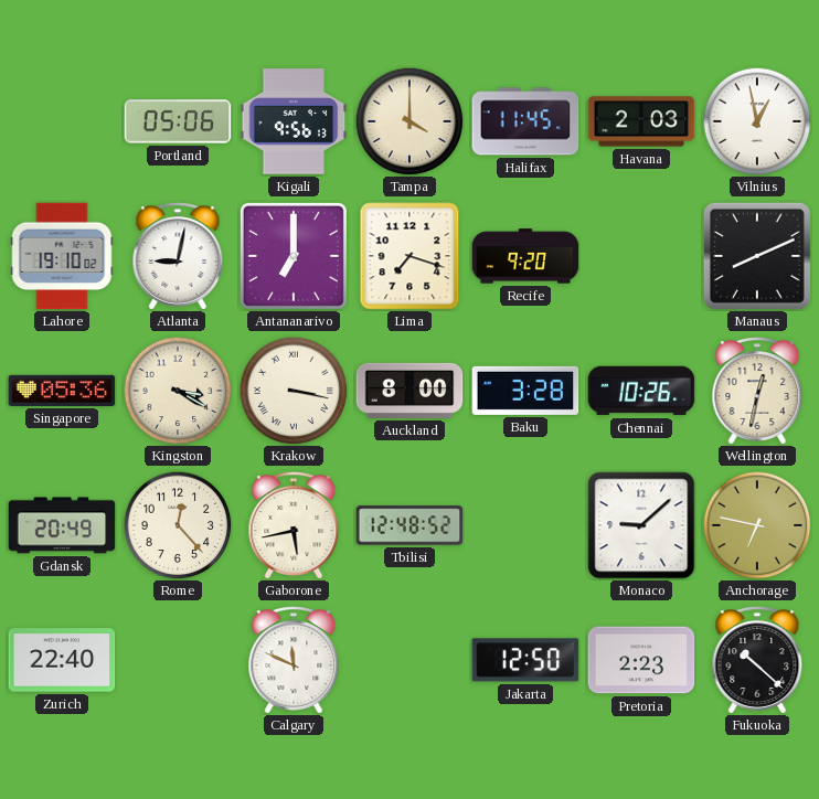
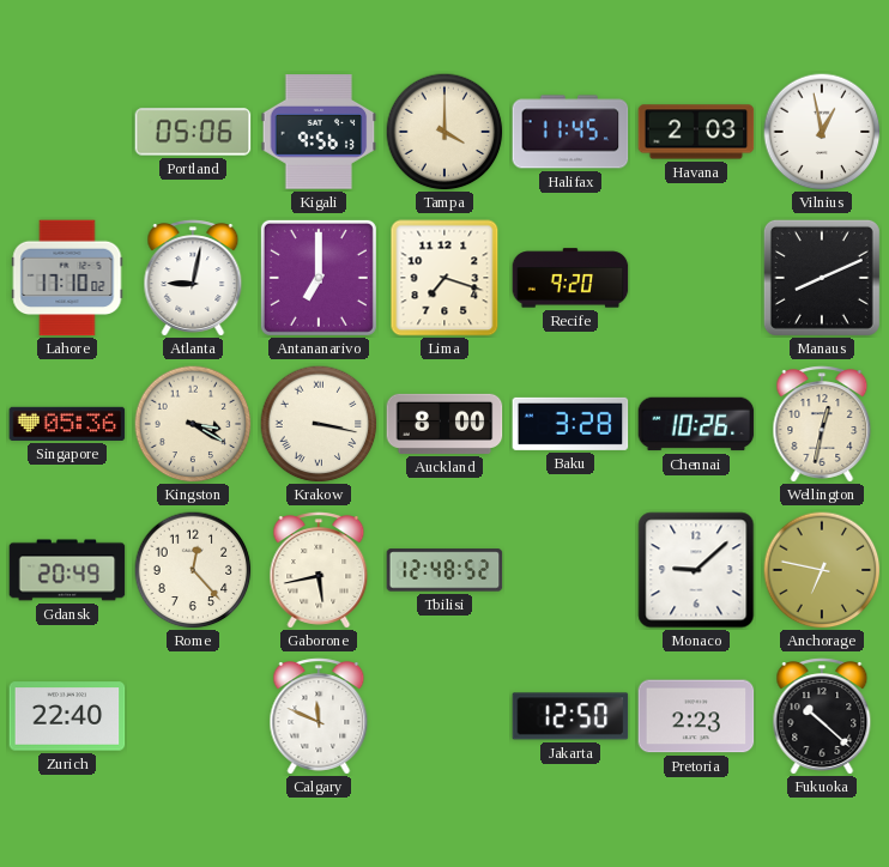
Lahore: 19:10 -> 17:10 (67, 278)
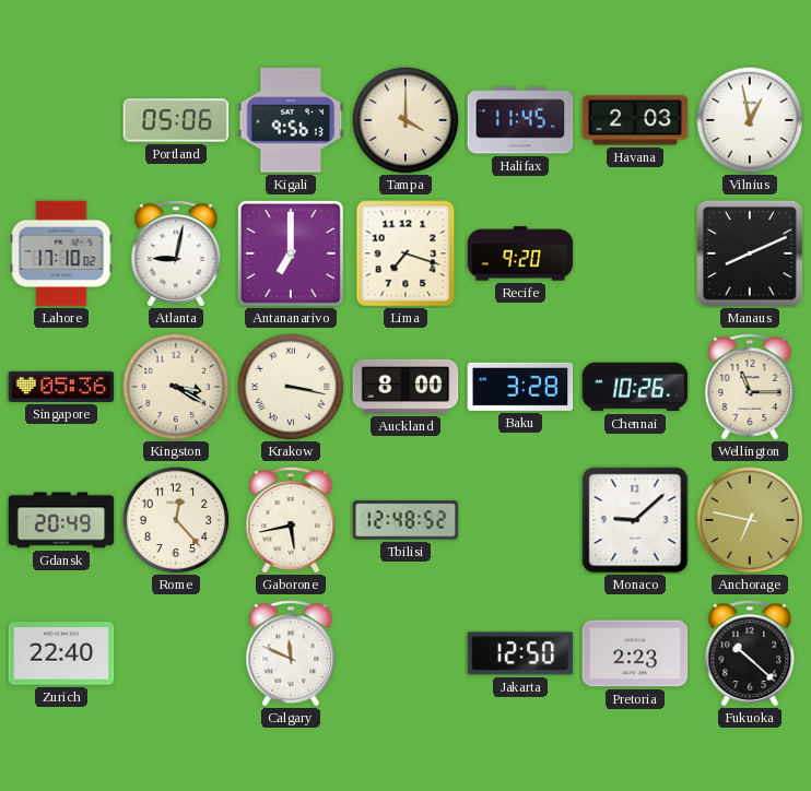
Wellington: 12:32 -> 11:15 (750, 387)
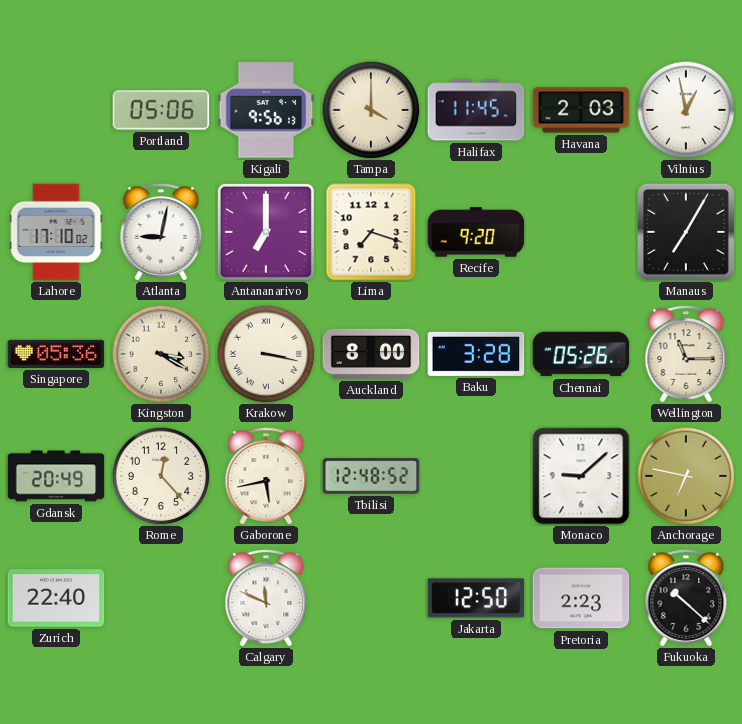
Manaus: 8:11 -> 7:05 (686, 232)
Chennai: 10:26 -> 05:26 (581, 354)
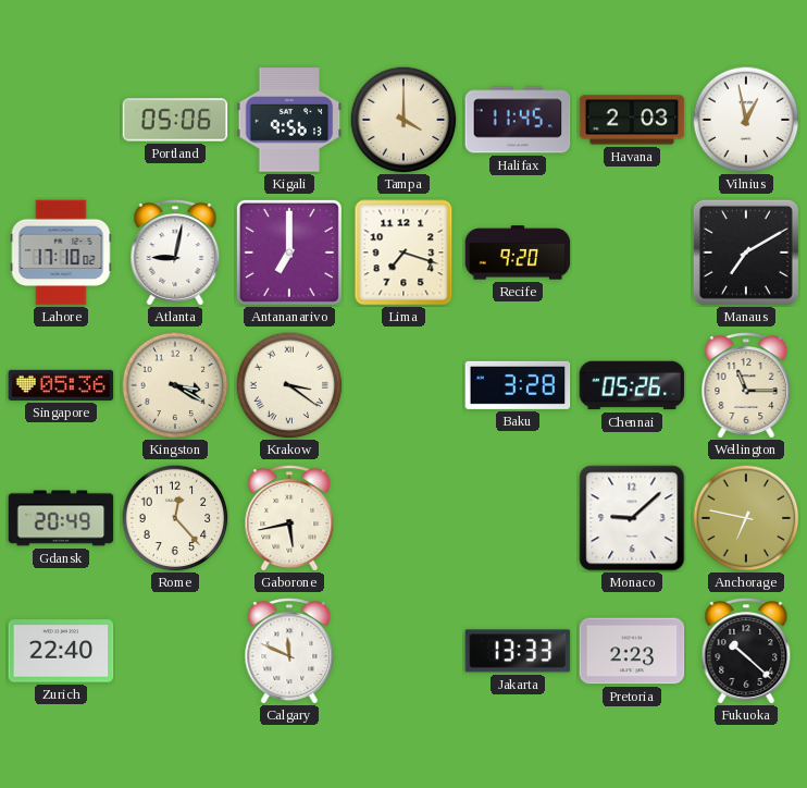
Manaus: 7:05 -> 7:10 (746, 253)
Krakow: 3:17 -> 3:21 (289, 385)
Auckland: 8:00 -> none (371, 354)
Tbilisi: 12:48 -> none (371, 476)
Jakarta: 12:50 -> 13:33 (518, 651)
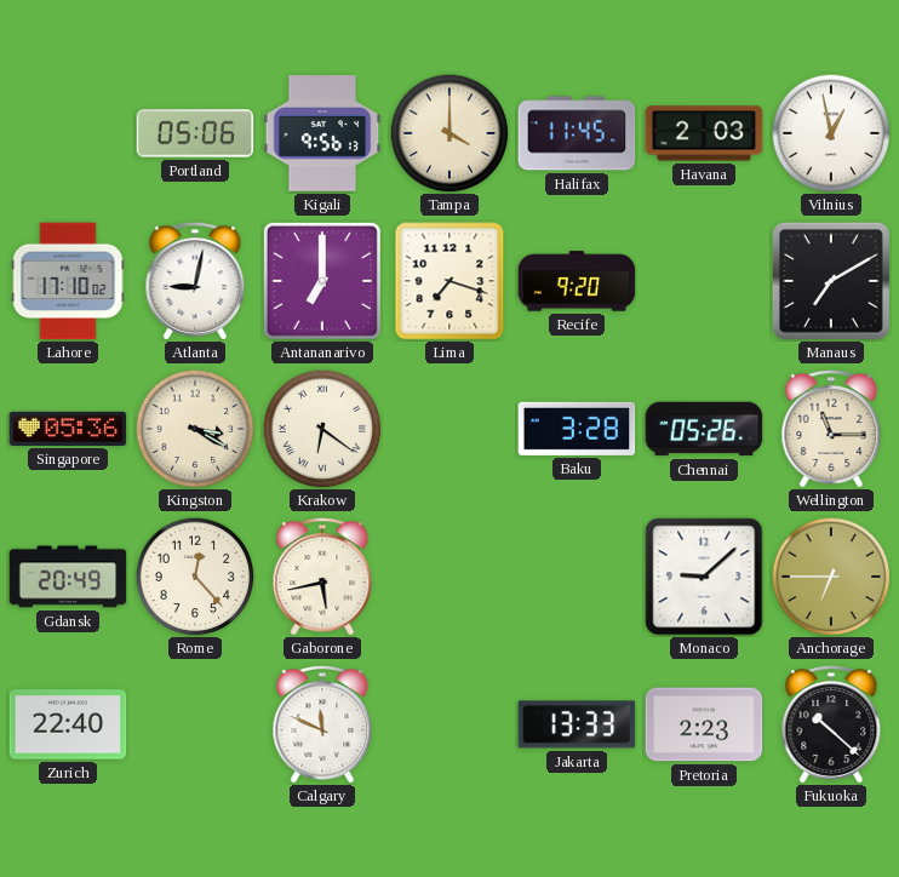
Krakow: 3:21 -> 6:21 (322, 429)
Anchorage: 6:47 -> 6:45 (831, 577)
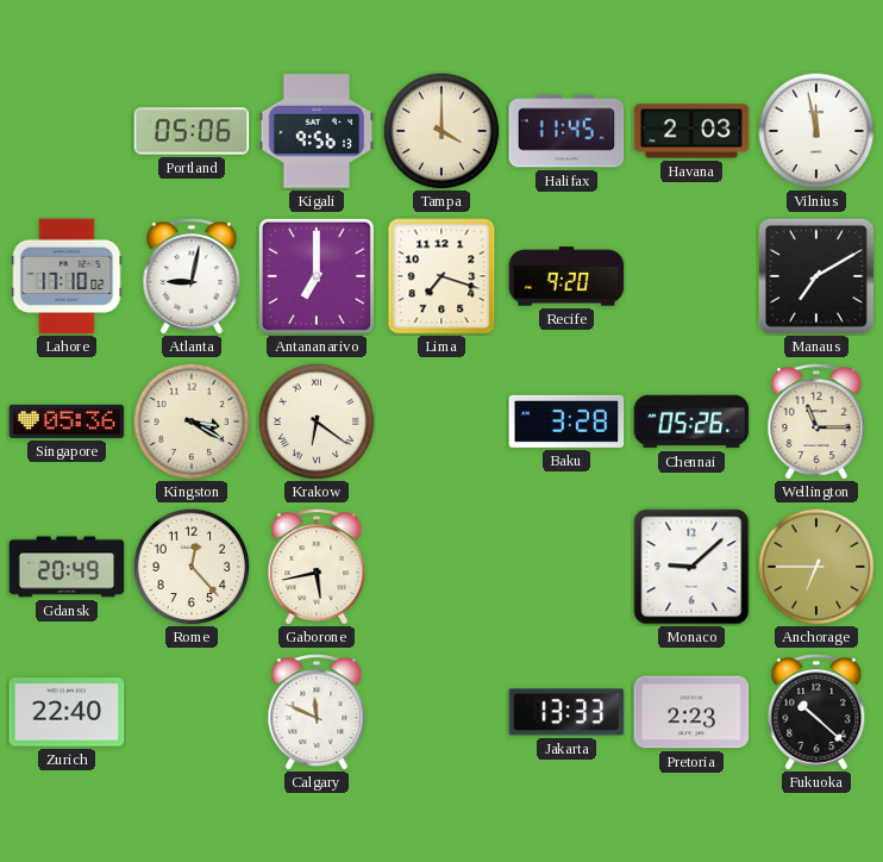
Vilnius: 12:58 -> 11:58 (816, 131)
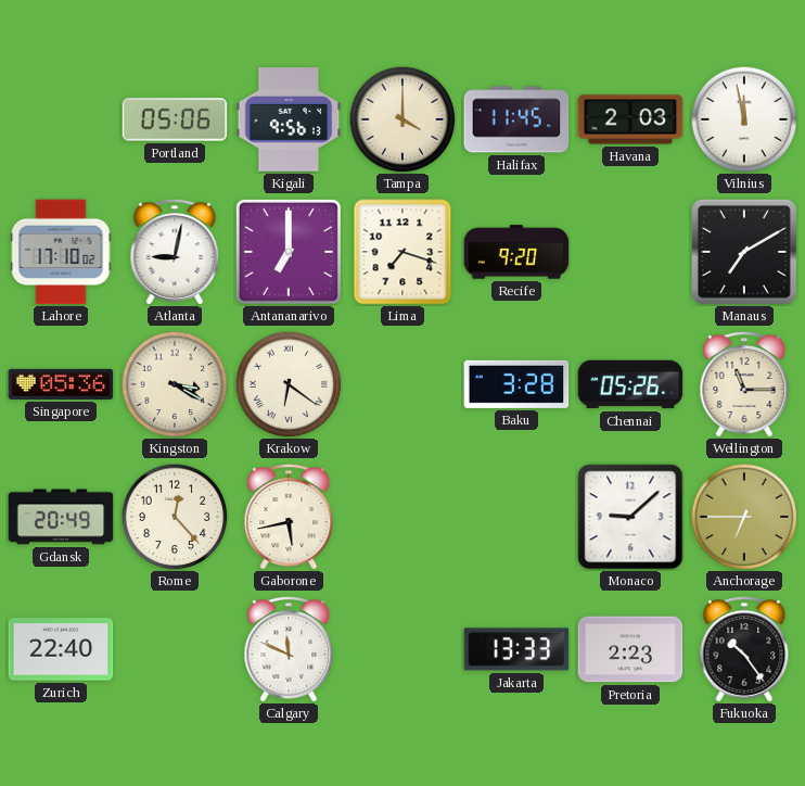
Fukuoka: 10:22 -> 10:24 (744, 649)
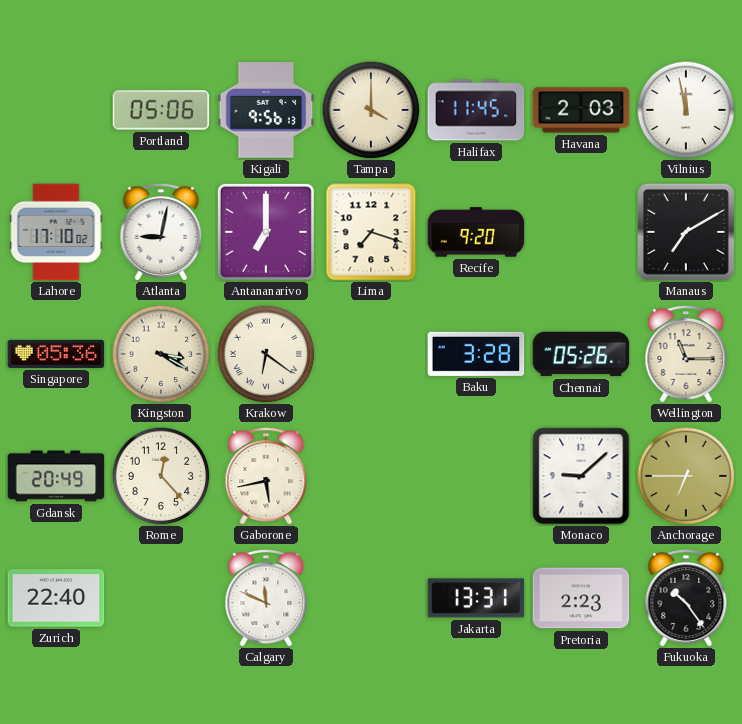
Jakarta: 13:33 -> 13:31 (476, 598)
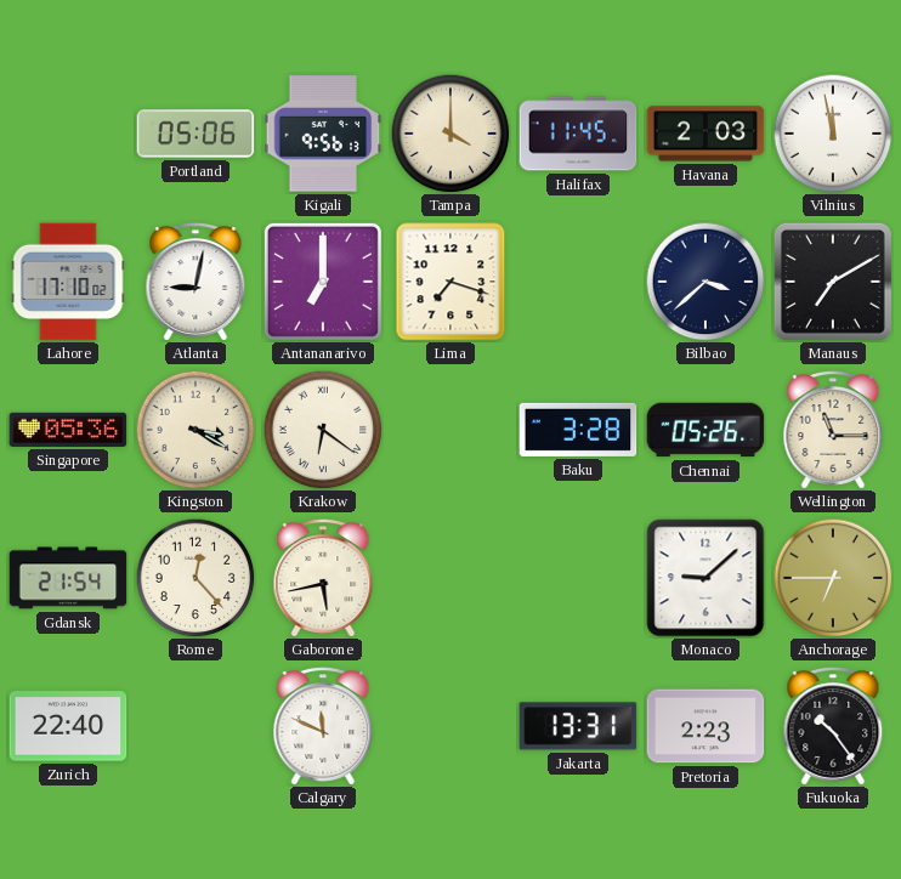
Recife: 9:20 -> none (476, 232)
Bilbao: none -> 3:38 (705, 282)
Gdansk: 20:49 -> 21:54 (68, 578)
